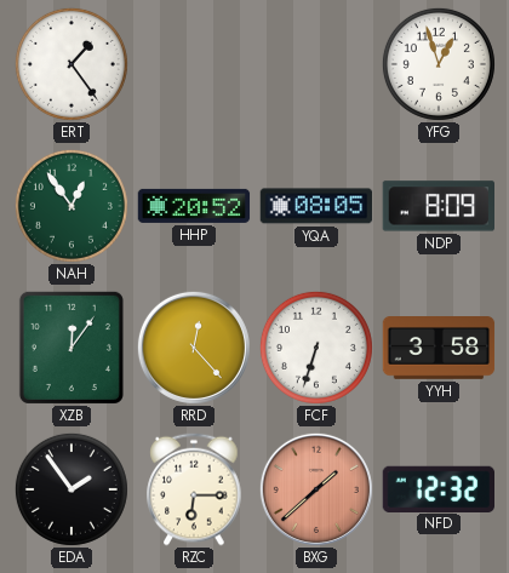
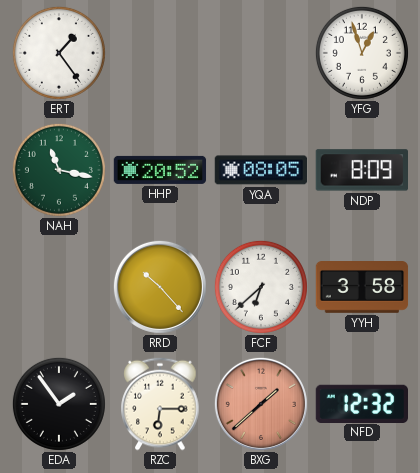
NAH: 12:54 -> 11:17 (59, 170)
XZB: 12:06 -> none (72, 348)
RRD: 12:23 -> 10:23 (160, 287)
FCF: 6:33 -> 6:38 (261, 287)
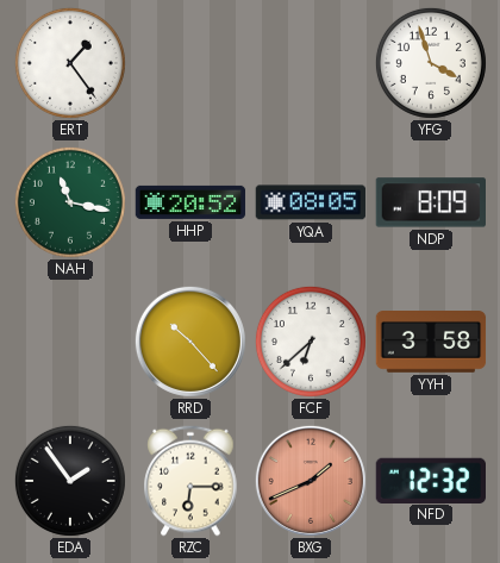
YFG: 12:57 -> 3:57 (431, 63)
BXG: 1:38 -> 1:41 (311, 481)
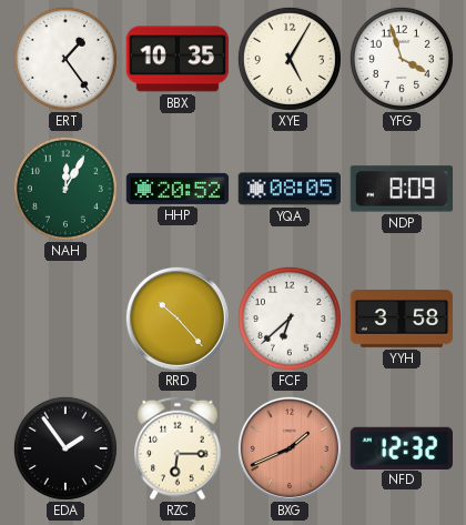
BBX: none -> 10:35 (178, 59)
XYE: none -> 5:05 (290, 59)
NAH: 11:17 -> 12:05 (65, 189)
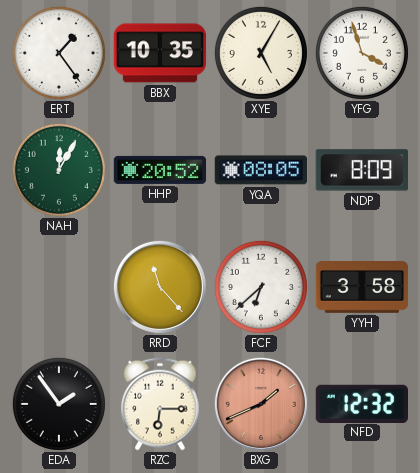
RRD: 10:23 -> 11:23 (160, 287)
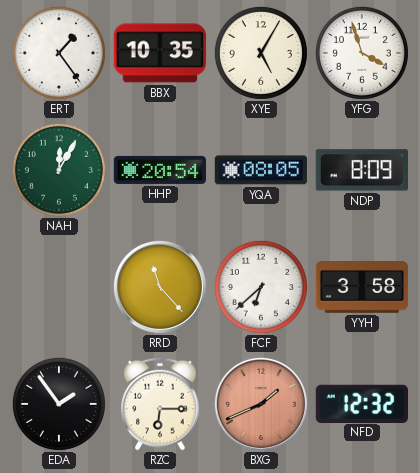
HHP: 20:52 -> 20:54 (160, 170)
